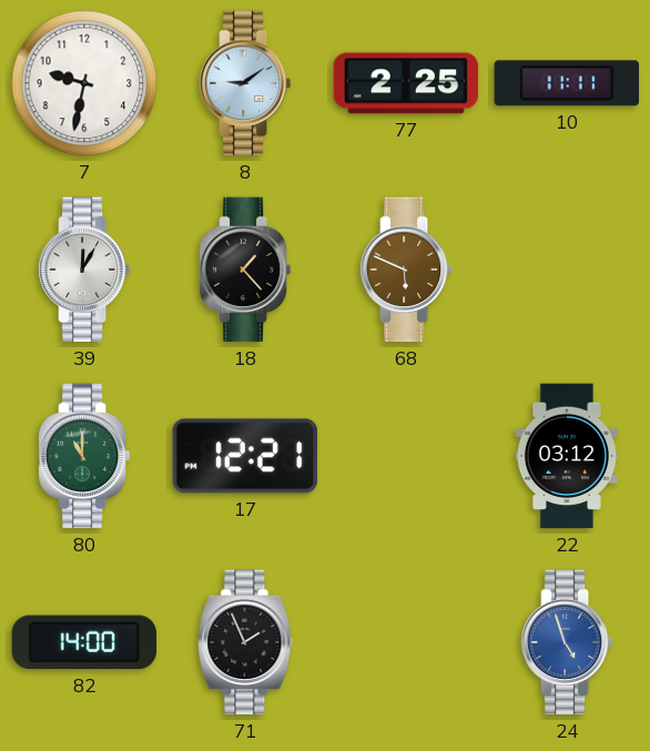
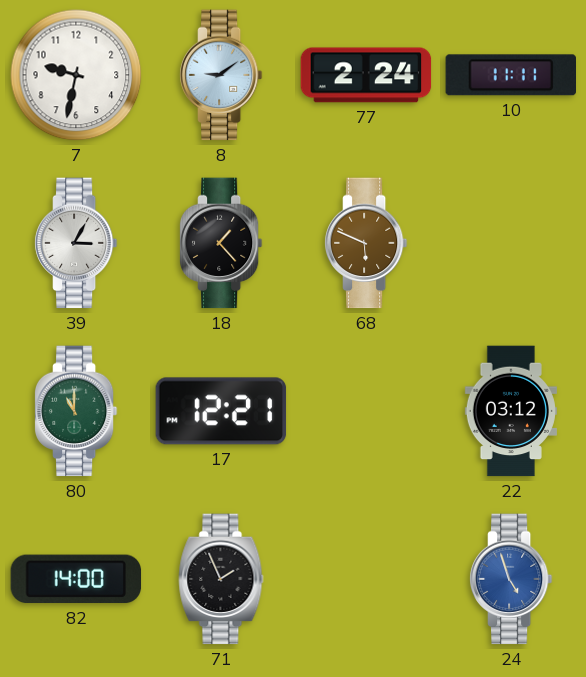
77: 2:25 -> 2:24 (366, 75)
39: 12:05 -> 3:05 (76, 243)
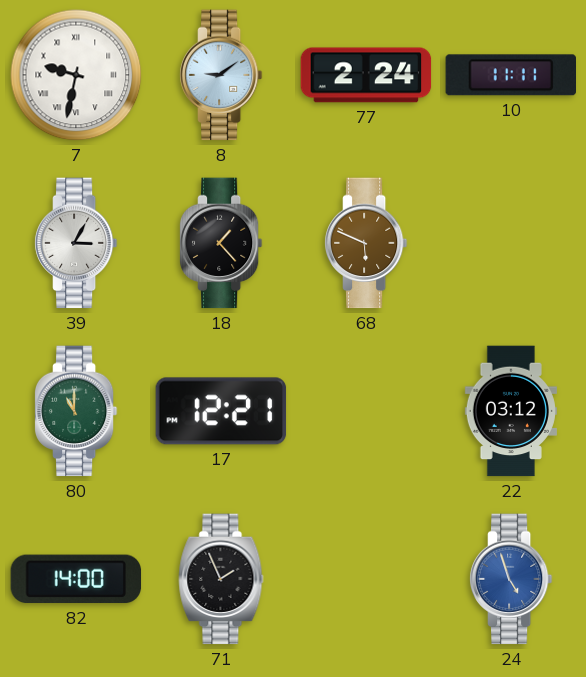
7 numerals: Arabic -> Roman (76, 75)
